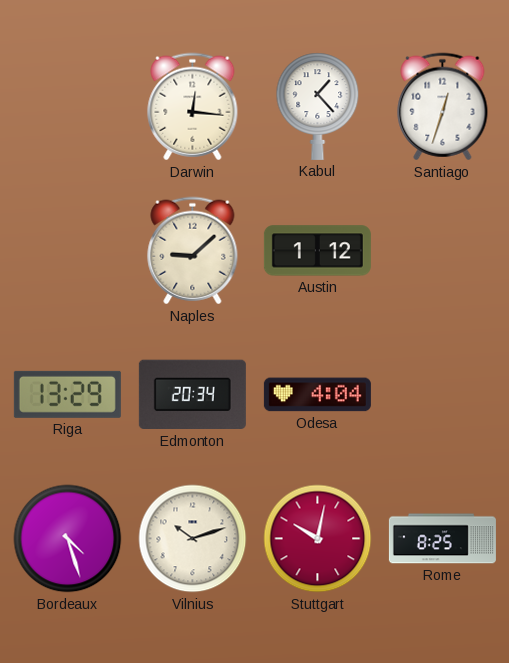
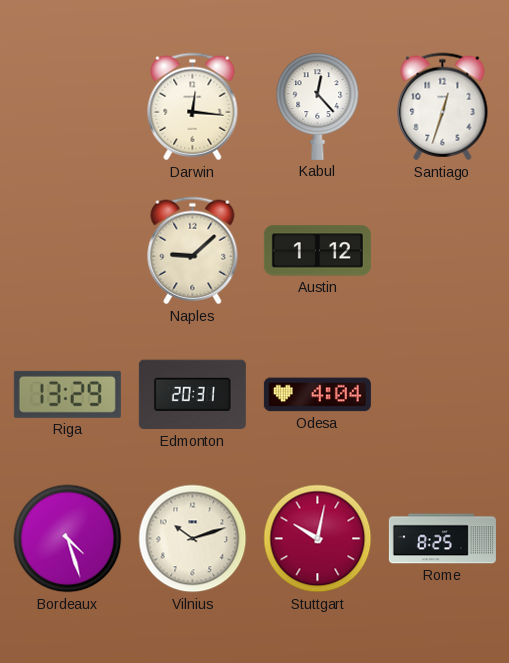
Kabul: 1:23 -> 12:23 (318, 106)
Edmonton: 20:34 -> 20:31 (192, 395)
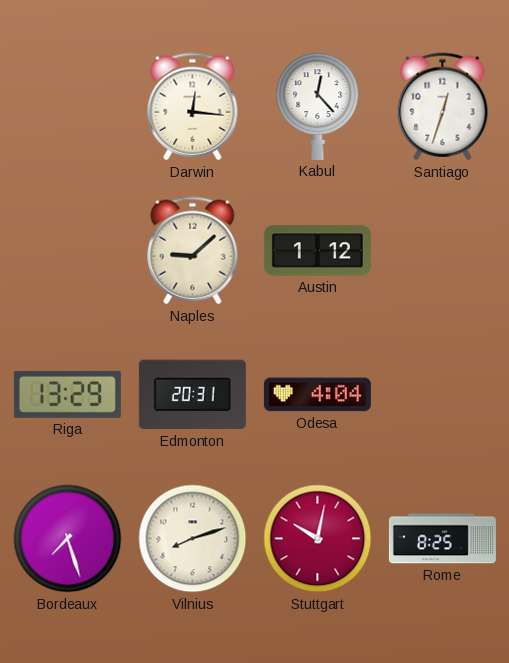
Bordeaux: 4:27 -> 7:27 (68, 539)
Vilnius: 10:12 -> 8:12 (193, 539)
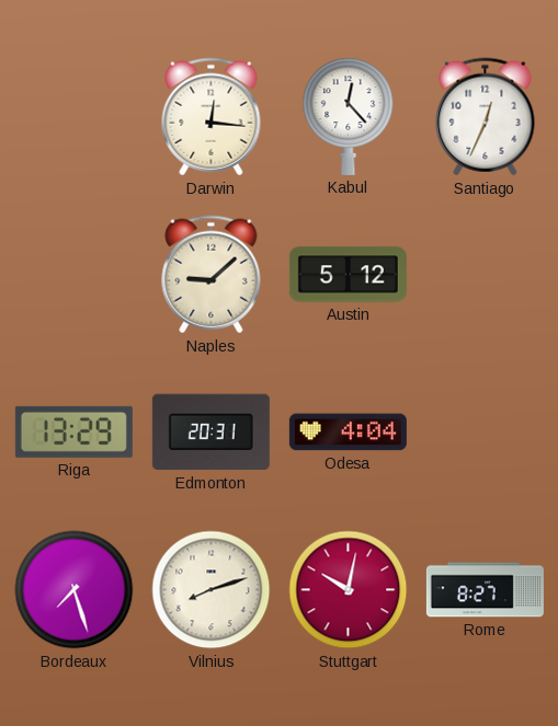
Santiago: 12:33 -> 12:34 (486, 117)
Austin: 1:12 -> 5:12 (348, 275)
Rome: 8:25 -> 8:27 (485, 590)
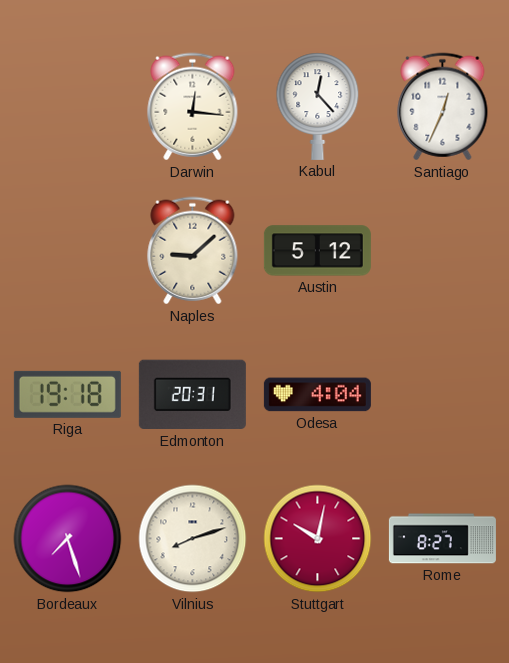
Riga: 13:29 -> 19:18 (67, 394)
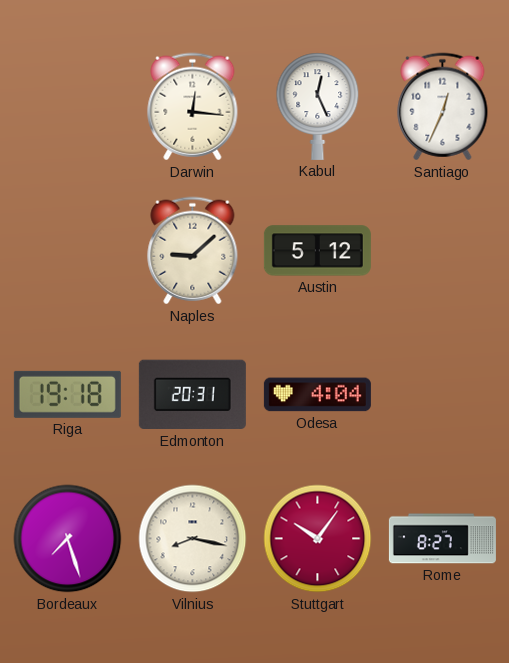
Kabul: 12:23 -> 12:26 (318, 106)
Vilnius: 8:12 -> 8:17 (193, 539)
Stuttgart: 10:02 -> 10:06 (318, 539)
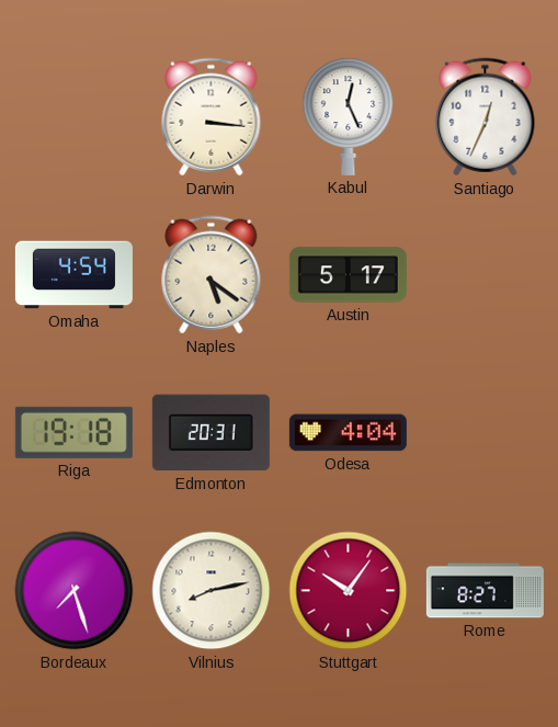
Darwin: 12:16 -> 3:16 (212, 117)
Omaha: none -> 4:54 (73, 275)
Naples: 9:08 -> 5:21 (212, 275)
Austin: 5:12 -> 5:17 (348, 275)
Vilnius: 8:17 -> 8:13 (212, 591)
